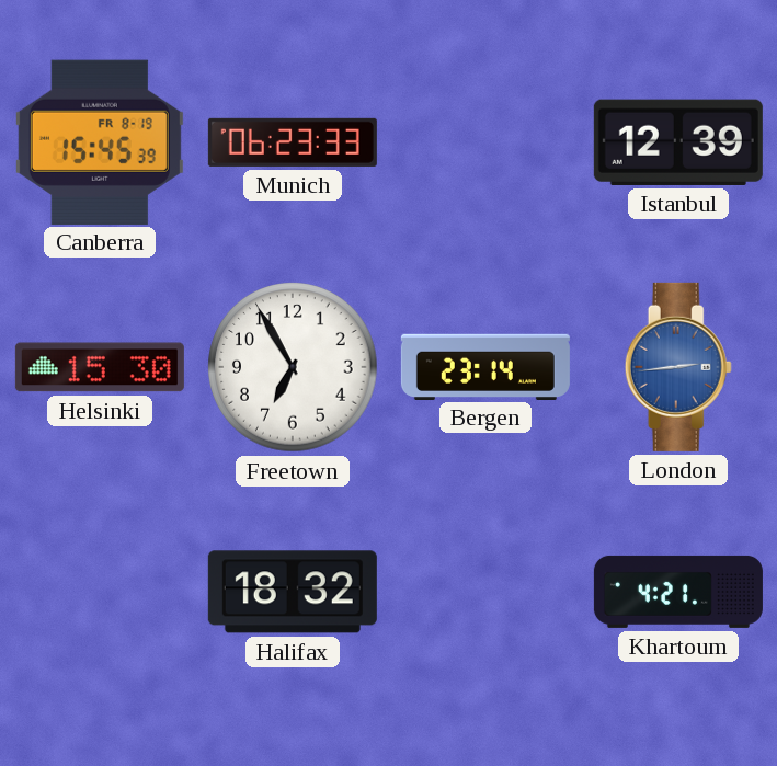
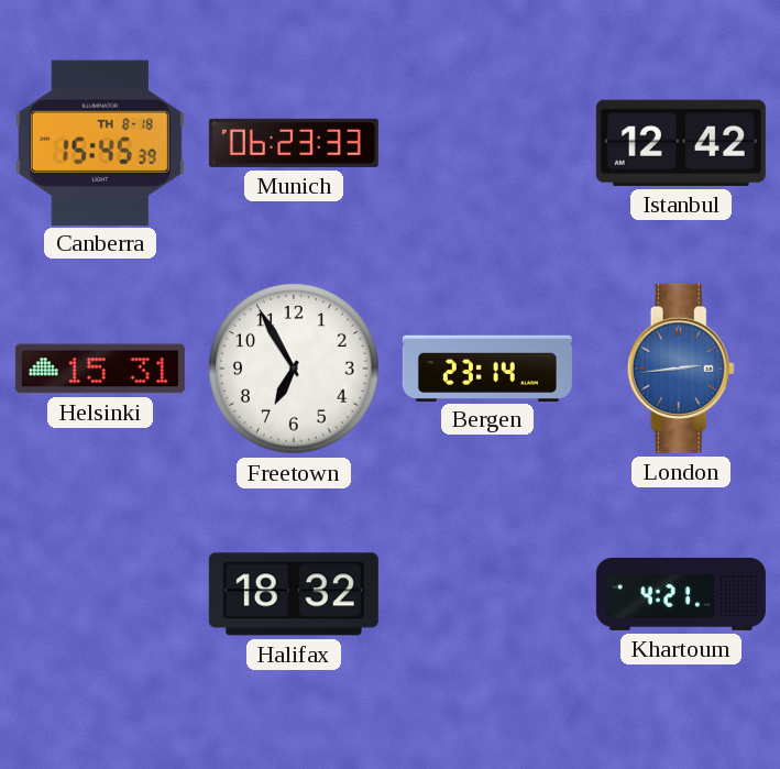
Canberra date: FR 8-19 -> TH 8-18 (100, 142)
Istanbul: 12:39 -> 12:42 (681, 143)
Helsinki: 15:30 -> 15:31 (100, 369)
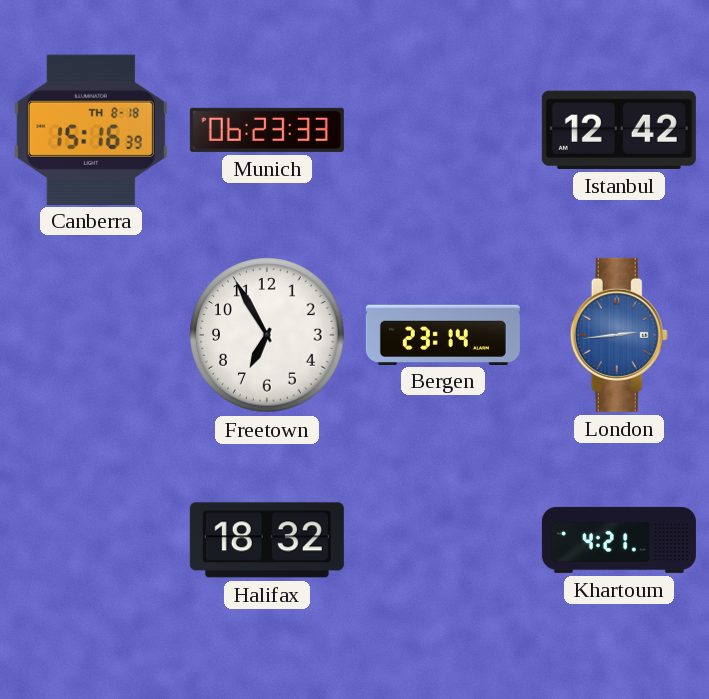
Canberra: 15:45 -> 15:16 (91, 129)
Helsinki: 15:31 -> none (100, 369)
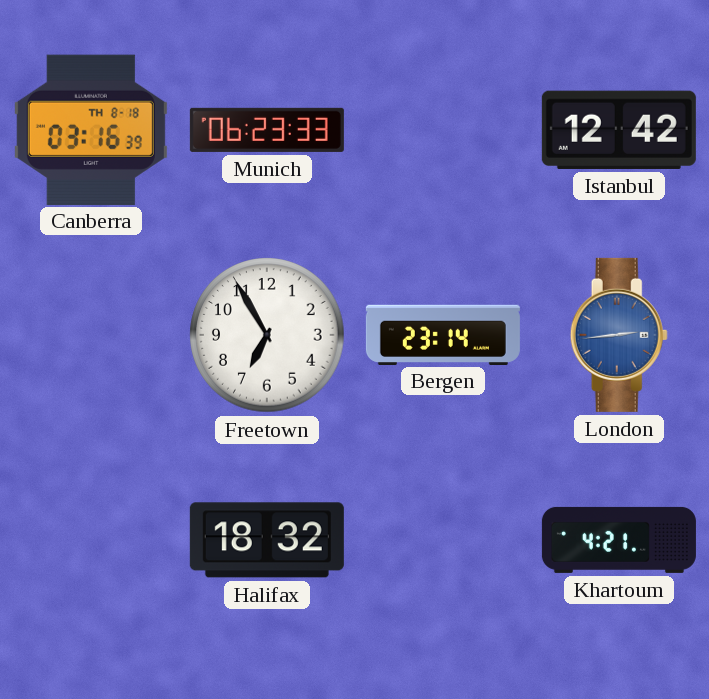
Canberra: 15:16 -> 03:16 (91, 129)
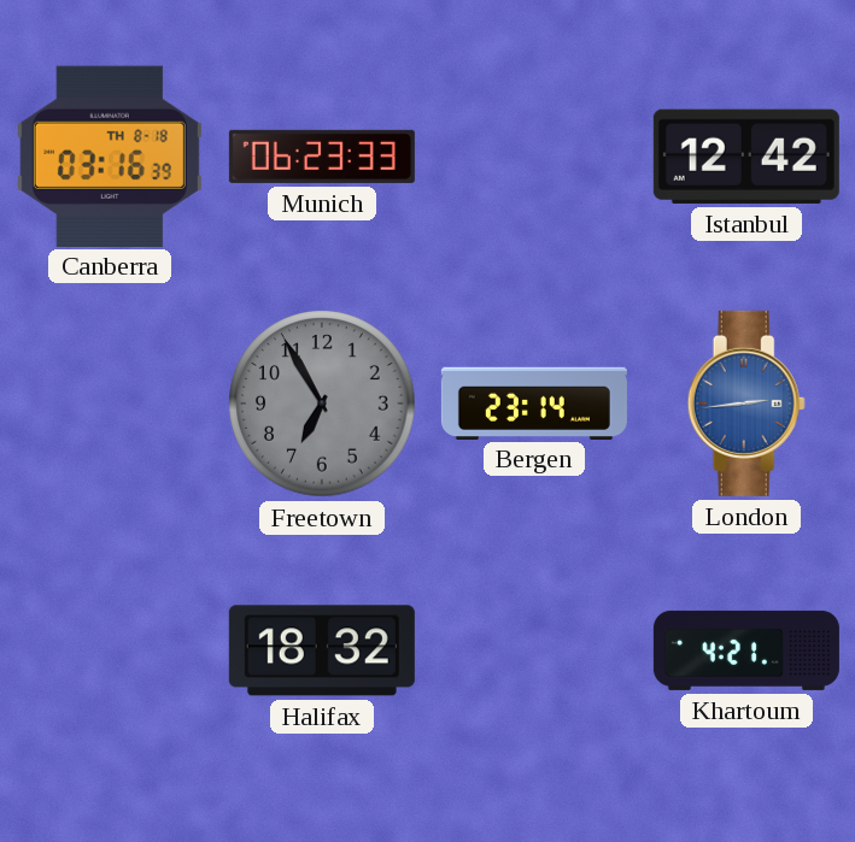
Freetown dial: white -> grey (322, 404)
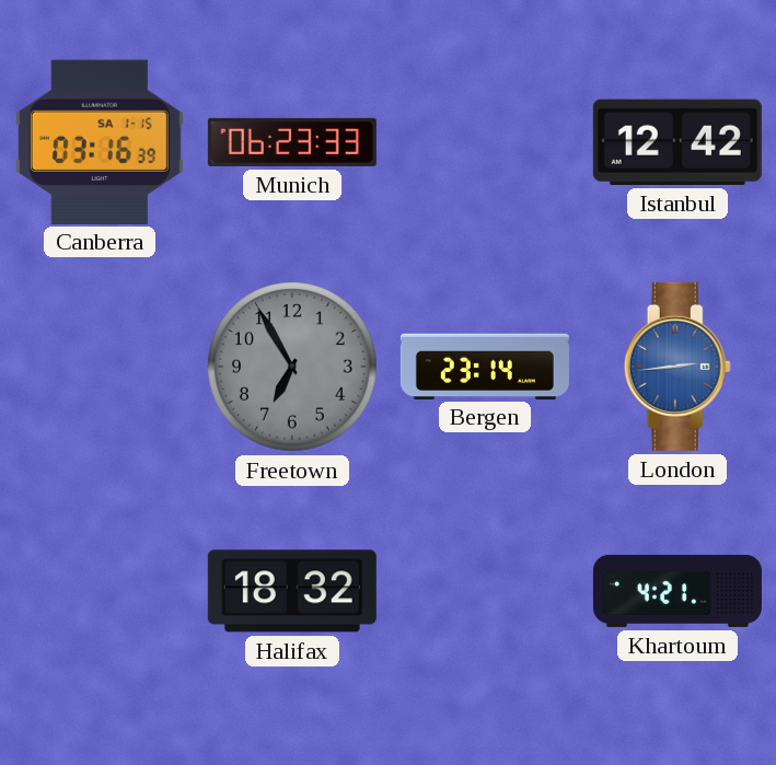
Canberra date: TH 8-18 -> SA 1-15 (100, 141)
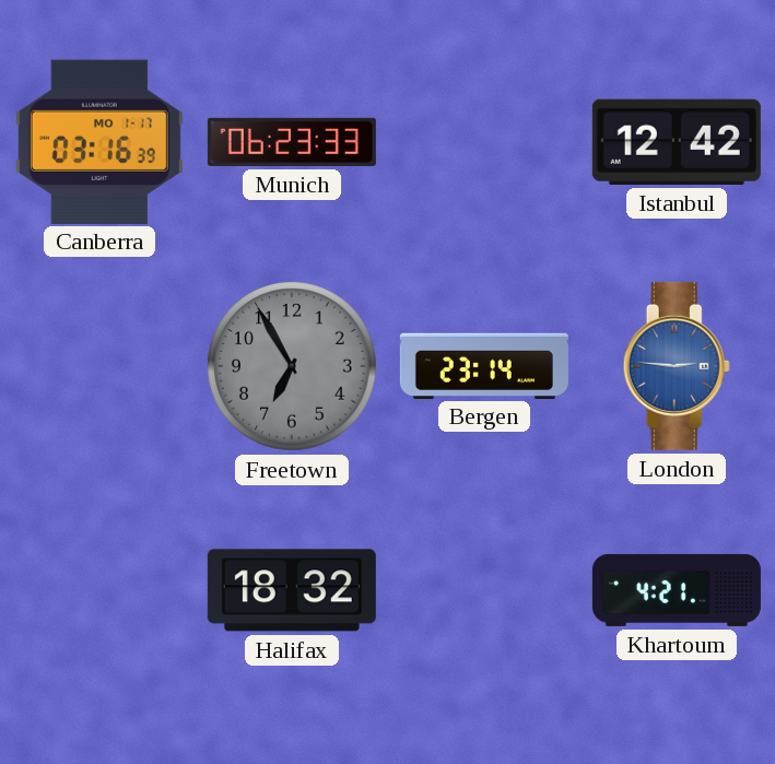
Canberra date: SA 1-15 -> MO 1-17 (99, 141)
London: 2:44 -> 2:46 (677, 366)
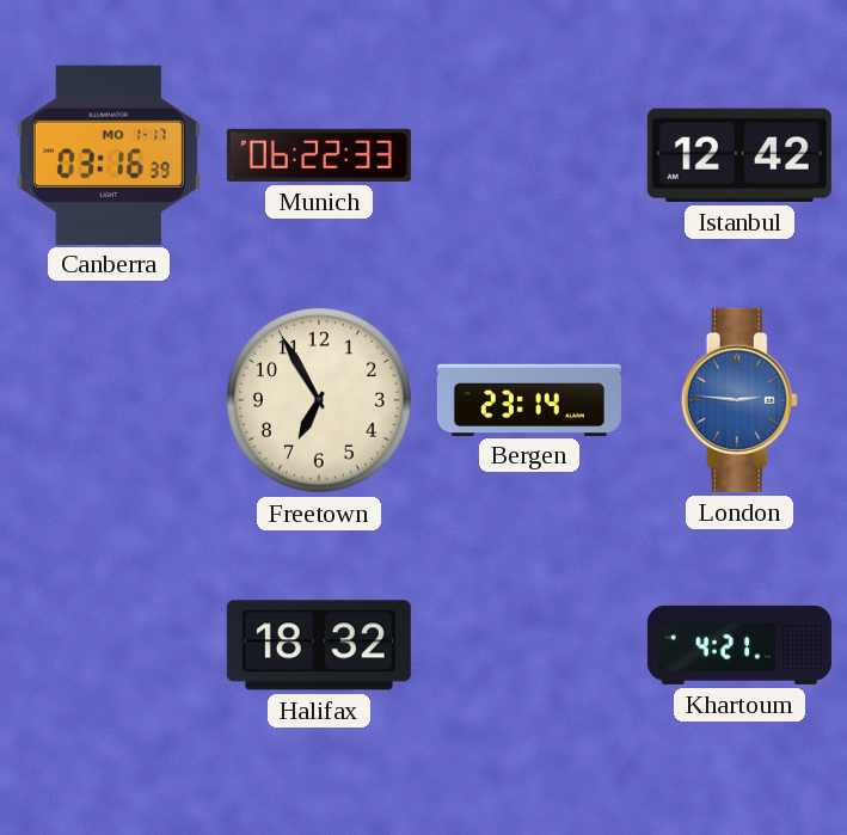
Munich: 06:23 -> 06:22 (319, 155)
Freetown dial: grey -> cream (319, 400)
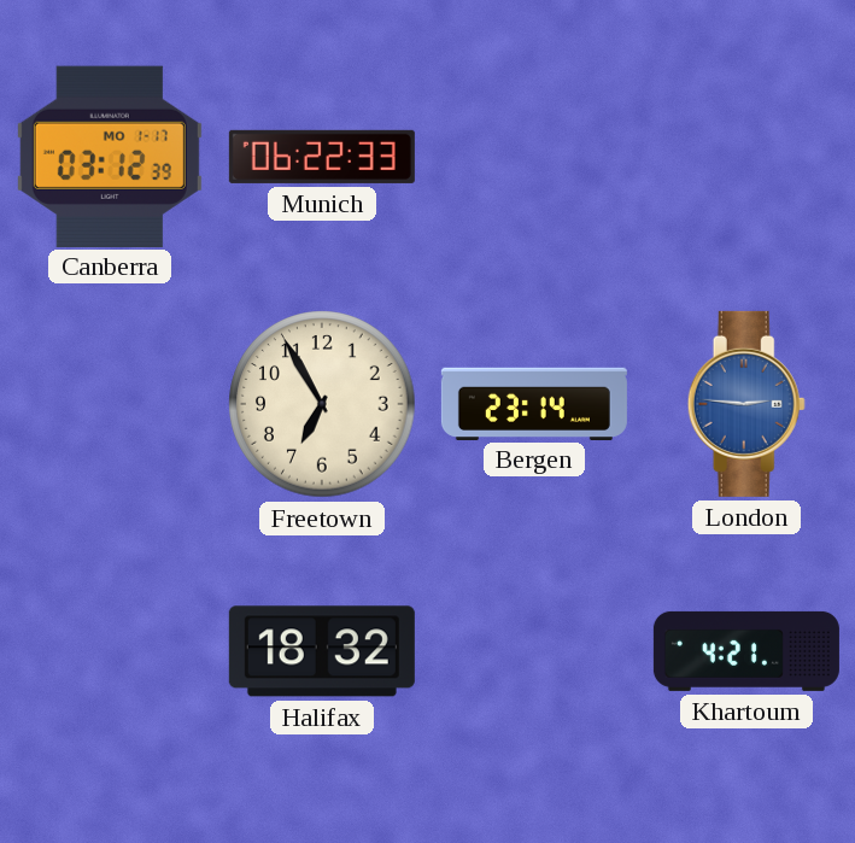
Canberra: 03:16 -> 03:12 (110, 156)
Istanbul: 12:42 -> none (739, 155)
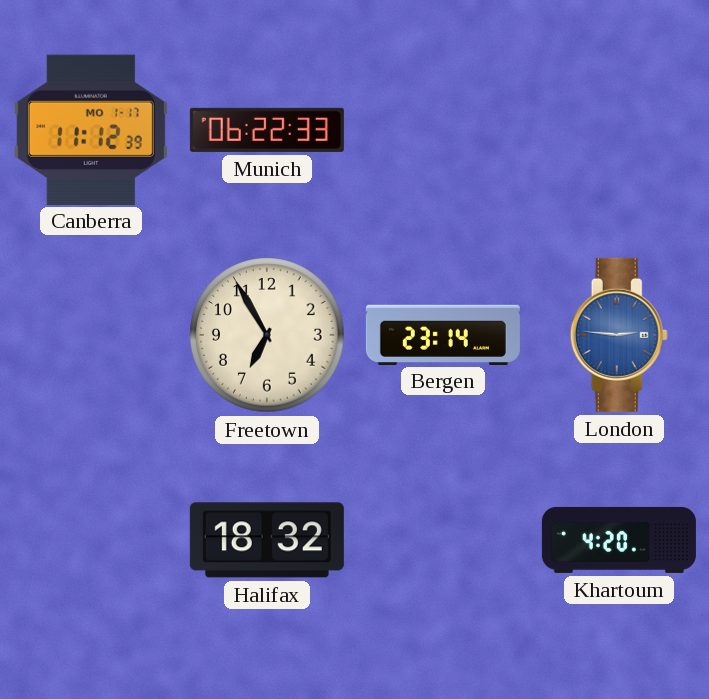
Canberra: 03:12 -> 11:12 (91, 129)
Khartoum: 4:21 -> 4:20 (619, 540)
